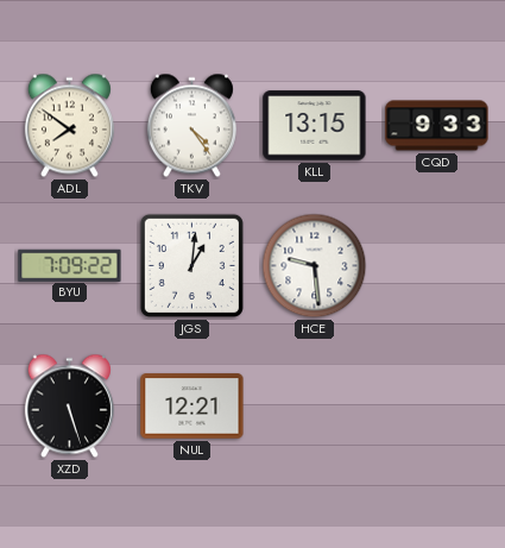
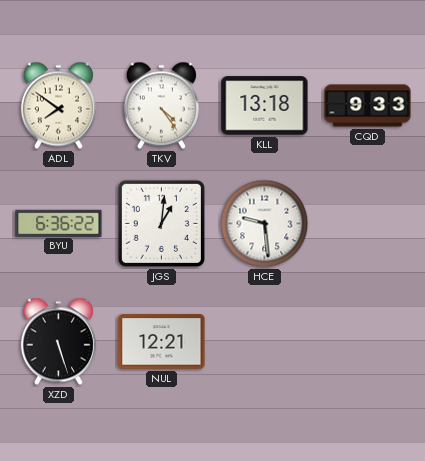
KLL: 13:15 -> 13:18 (265, 106)
BYU: 7:09 -> 6:36 (59, 223)
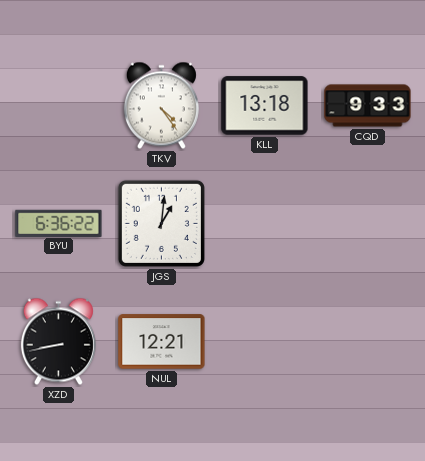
ADL: 7:51 -> none (58, 106)
HCE: 9:29 -> none (265, 224)
XZD: 5:27 -> 8:43 (58, 342)
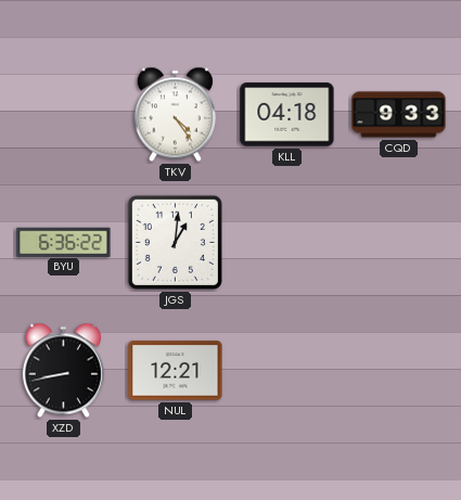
KLL: 13:18 -> 04:18 (287, 115)
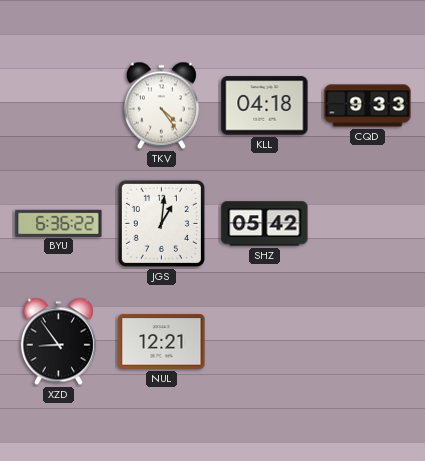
SHZ: none -> 05:42 (265, 224)
XZD: 8:43 -> 8:54 (58, 342)
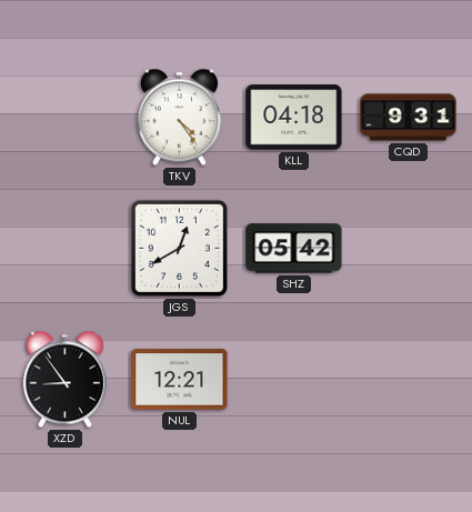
CQD: 9:33 -> 9:31 (409, 118)
BYU: 6:36 -> none (59, 223)
JGS: 1:01 -> 12:40 (179, 248)
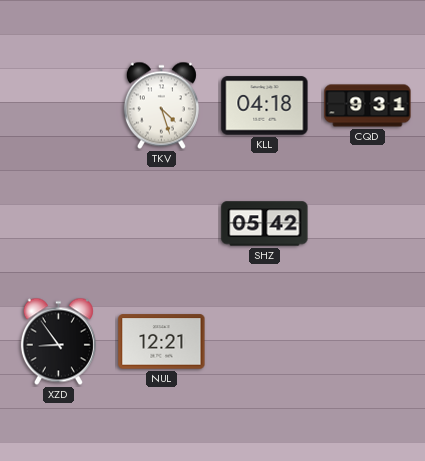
TKV: 4:24 -> 4:27 (161, 106)
JGS: 12:40 -> none (179, 248)
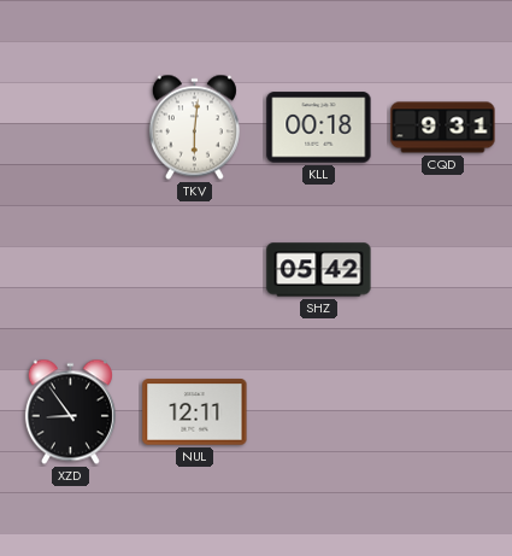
TKV: 4:27 -> 6:01 (194, 128)
KLL: 04:18 -> 00:18 (319, 128)
NUL: 12:21 -> 12:11 (195, 412)
